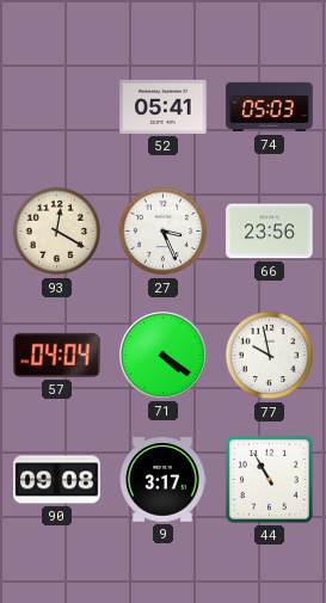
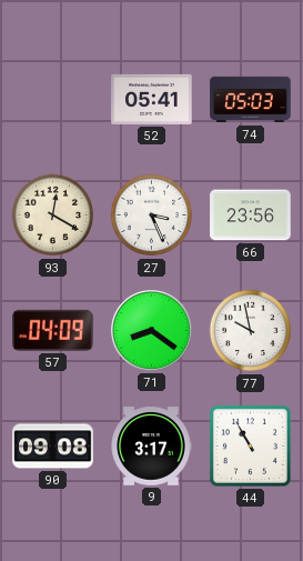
57: 04:04 -> 04:09 (53, 330)
71: 4:21 -> 8:21 (152, 331)
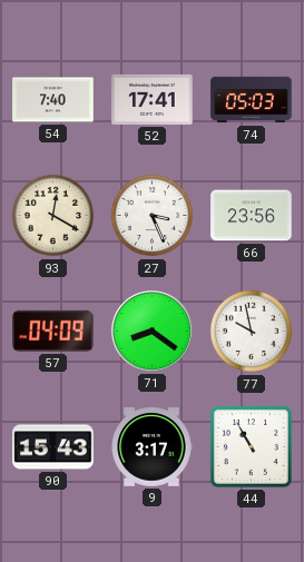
54: none -> 7:40 (53, 100)
52: 05:41 -> 17:41 (153, 99)
90: 09:08 -> 15:43 (53, 447)
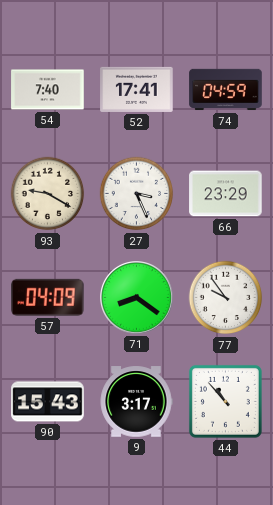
74: 05:03 -> 04:59 (226, 90)
93: 12:20 -> 9:20 (48, 194)
66: 23:56 -> 23:29 (226, 194)
77: 9:58 -> 9:54 (226, 298)
44: 10:55 -> 10:53 (225, 401)
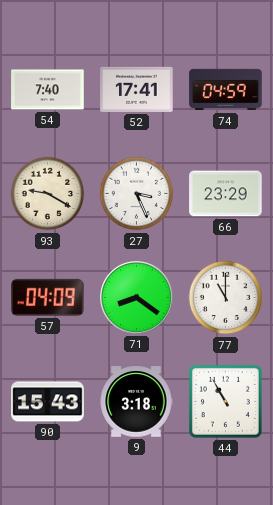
77: 9:54 -> 11:00 (226, 298)
9: 3:17 -> 3:18 (136, 402)
44: 10:53 -> 10:55 (225, 401)
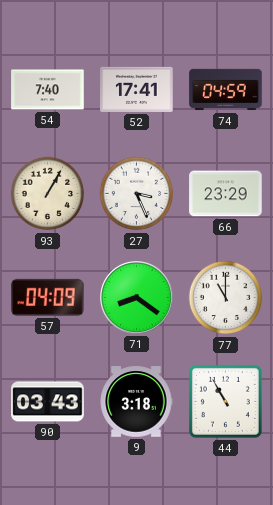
93: 9:20 -> 1:05 (48, 194)
90: 15:43 -> 03:43 (48, 402)
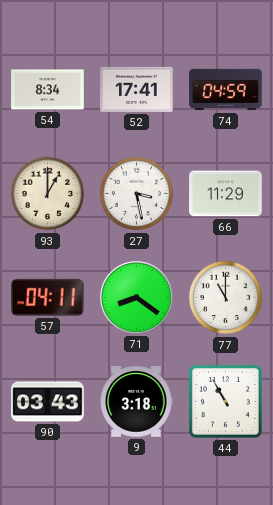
54: 7:40 -> 8:34 (48, 90)
93: 1:05 -> 1:00 (48, 194)
27: 3:26 -> 3:28 (137, 194)
66: 23:29 -> 11:29 (226, 194)
57: 04:09 -> 04:11 (48, 297)
